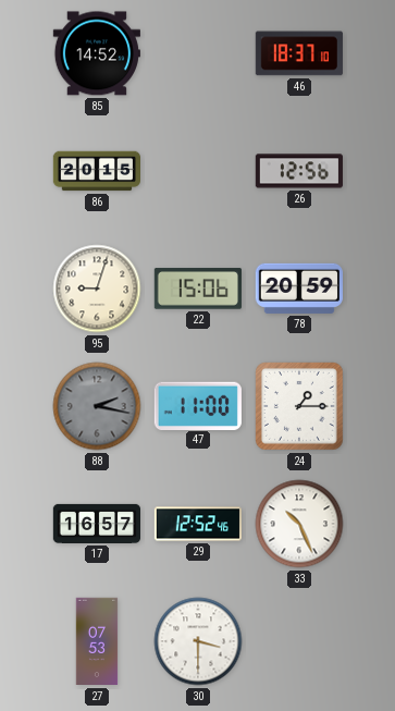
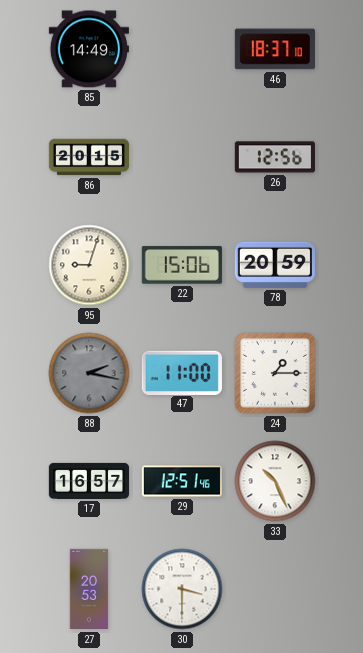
85: 14:52 -> 14:49 (89, 49)
29: 12:52 -> 12:51 (181, 481)
27: 07:53 -> 20:53 (89, 589)
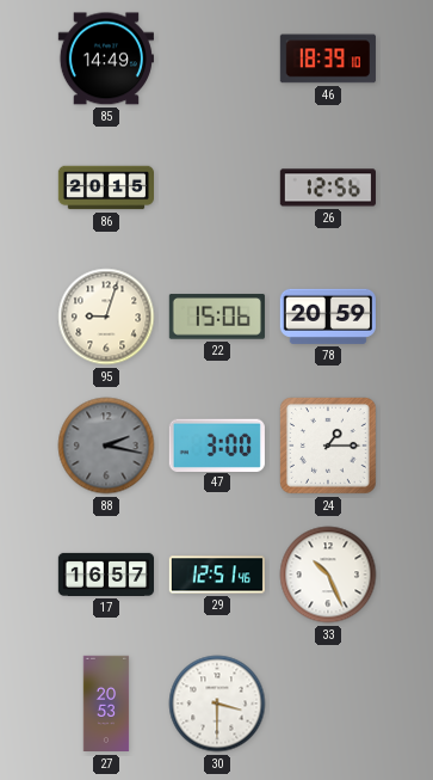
46: 18:37 -> 18:39 (328, 59)
47: 11:00 -> 3:00 (217, 444)
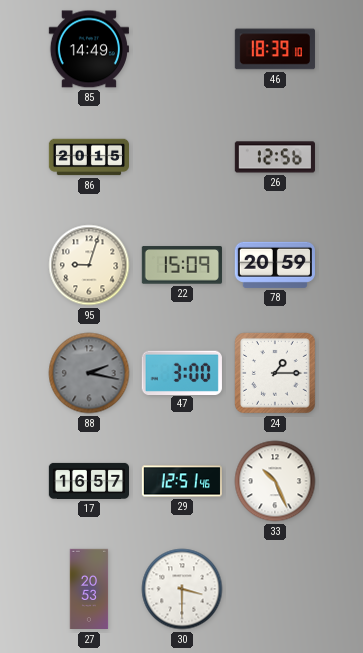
22: 15:06 -> 15:09 (182, 265)
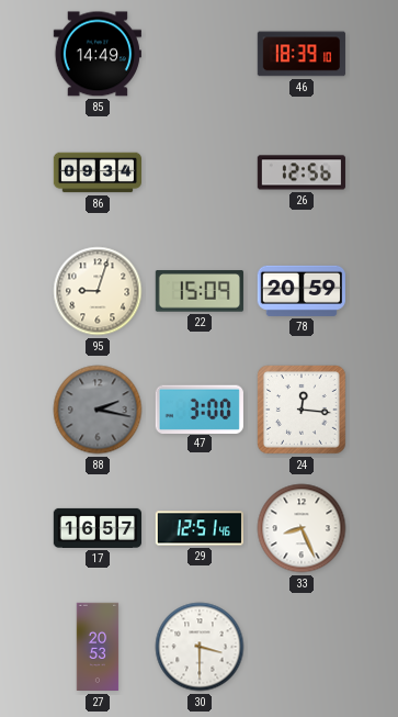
86: 20:15 -> 09:34 (98, 172)
24: 1:15 -> 12:16 (302, 411)
33: 10:26 -> 8:26 (302, 528)
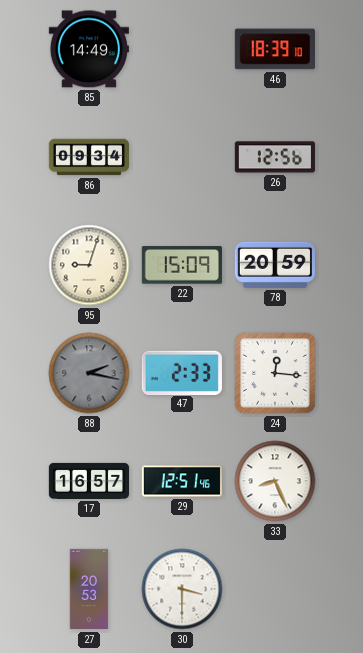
47: 3:00 -> 2:33 (182, 372)
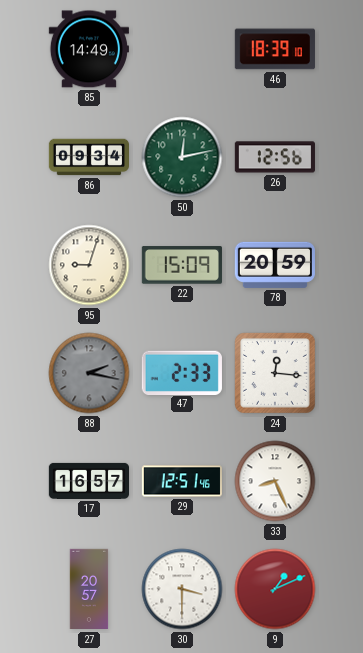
50: none -> 12:13 (182, 157)
27: 20:53 -> 20:57 (89, 589)
9: none -> 1:11 (275, 589)
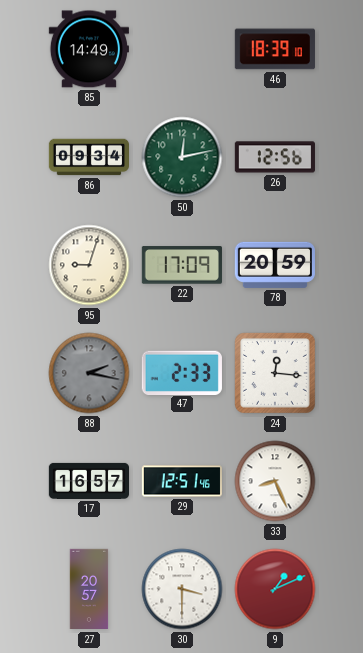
22: 15:09 -> 17:09 (182, 265)
